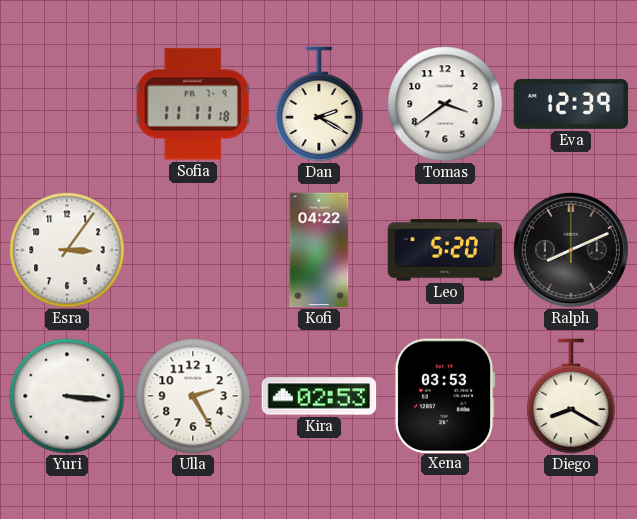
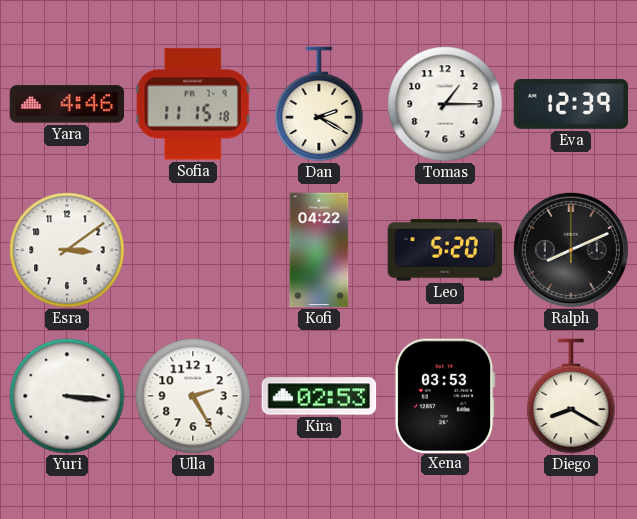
Yara: none -> 4:46 (67, 104)
Sofia: 11:11 -> 11:15 (193, 104)
Tomas: 3:39 -> 1:15 (445, 104)
Esra: 3:06 -> 3:09 (67, 250)
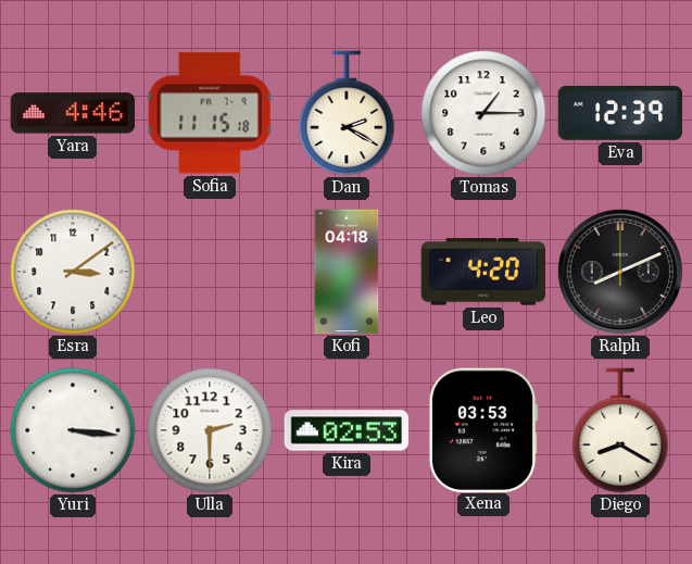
Kofi: 04:22 -> 04:18 (347, 272)
Leo: 5:20 -> 4:20 (483, 272)
Ulla: 2:25 -> 2:30 (210, 430)
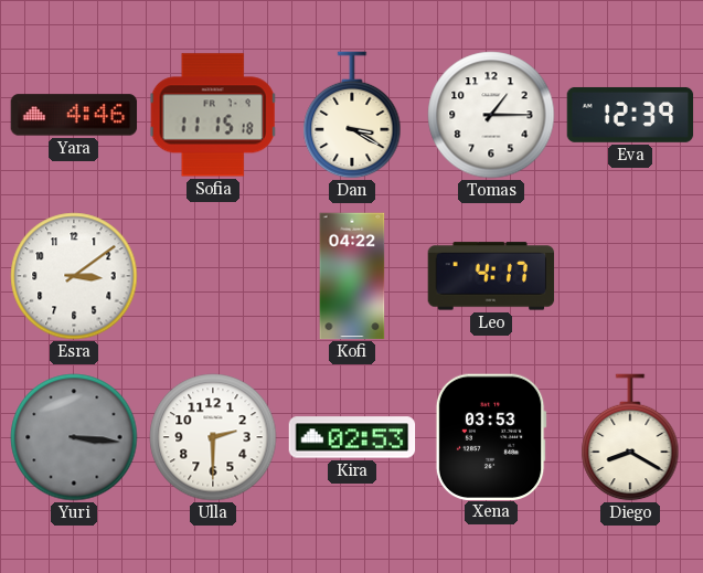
Dan: 2:20 -> 3:20 (352, 115)
Kofi: 04:18 -> 04:22 (352, 276)
Leo: 4:20 -> 4:17 (491, 276)
Ralph: 8:11 -> none (620, 272)
Yuri dial: white -> grey (74, 437)
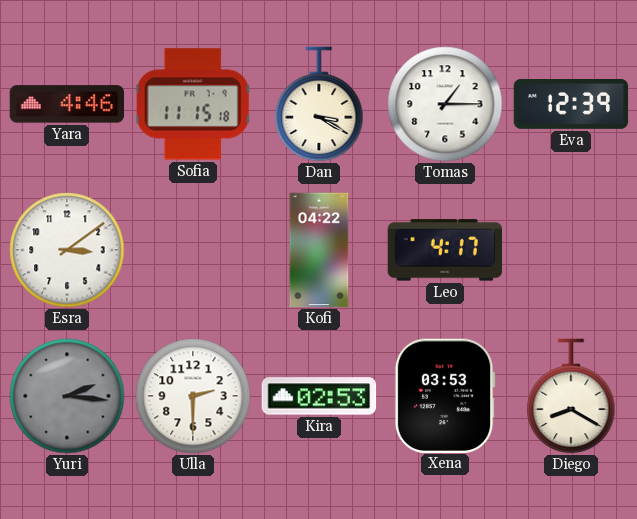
Yuri: 3:16 -> 2:16 (67, 396)
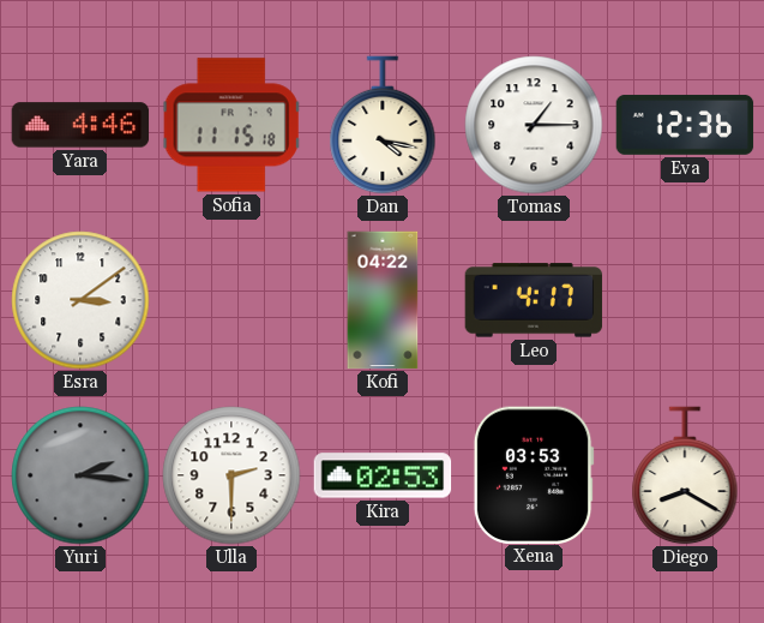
Dan: 3:20 -> 4:17 (383, 125)
Eva: 12:39 -> 12:36 (685, 125)
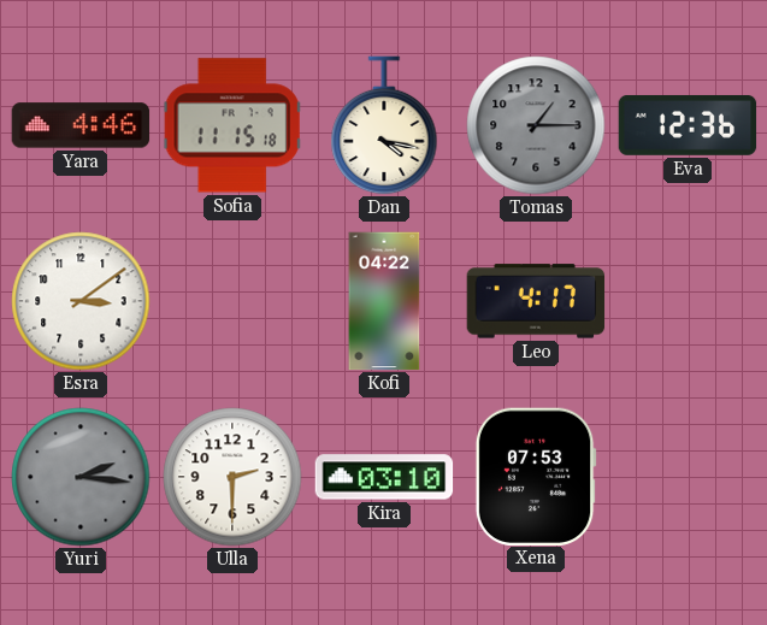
Tomas dial: white -> grey (536, 125)
Kira: 02:53 -> 03:10 (384, 477)
Xena: 03:53 -> 07:53 (536, 476)
Diego: 8:20 -> none (685, 475)
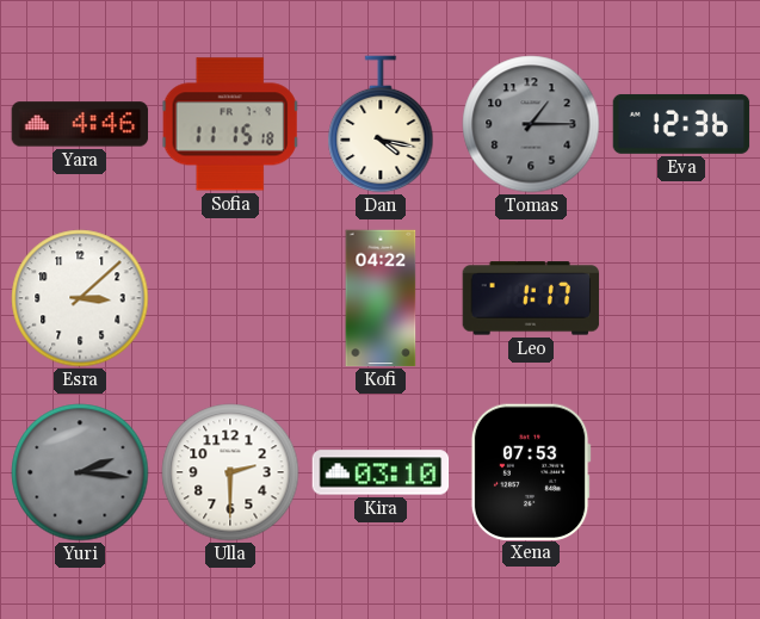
Esra: 3:09 -> 3:08 (80, 298)
Leo: 4:17 -> 1:17 (531, 298)
